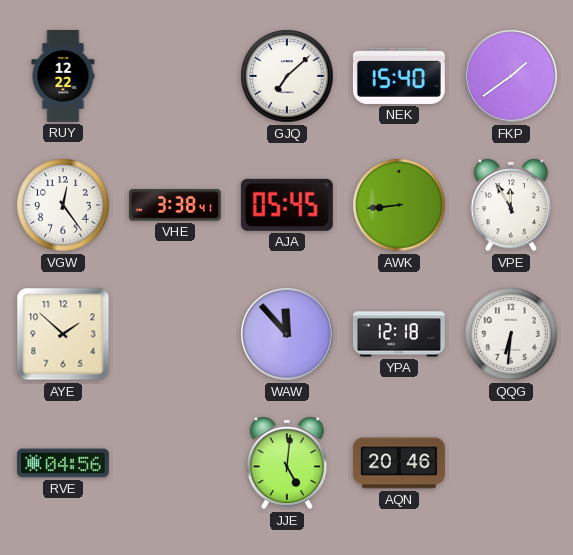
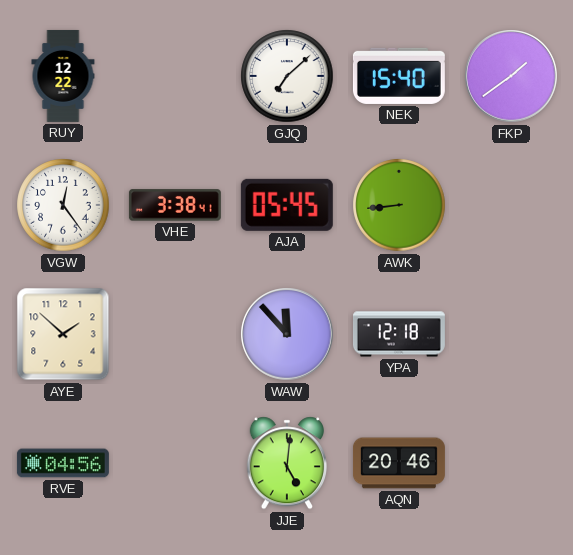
VPE: 11:55 -> none (510, 205)
QQG: 6:31 -> none (511, 334)
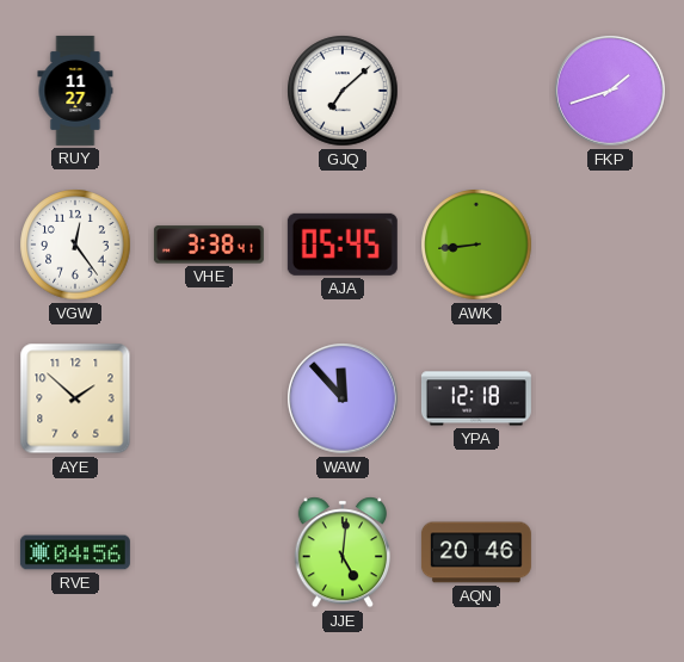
RUY: 12:22 -> 11:27 (75, 91)
NEK: 15:40 -> none (399, 76)
FKP: 1:39 -> 1:42 (610, 91)
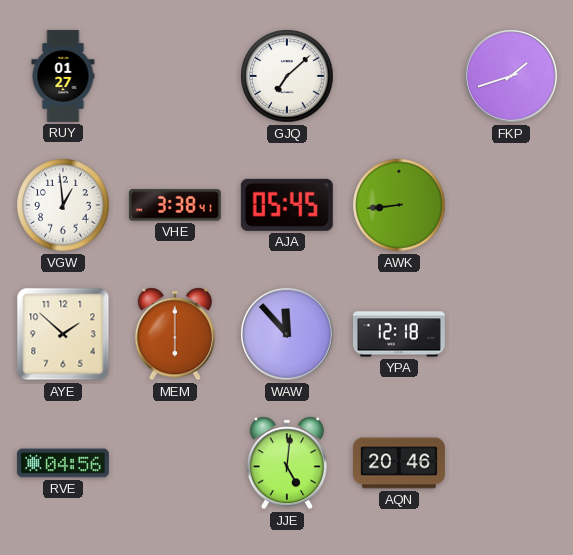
RUY: 11:27 -> 01:27 (63, 76)
VGW: 12:24 -> 12:59 (63, 205)
MEM: none -> 6:00 (174, 334)
